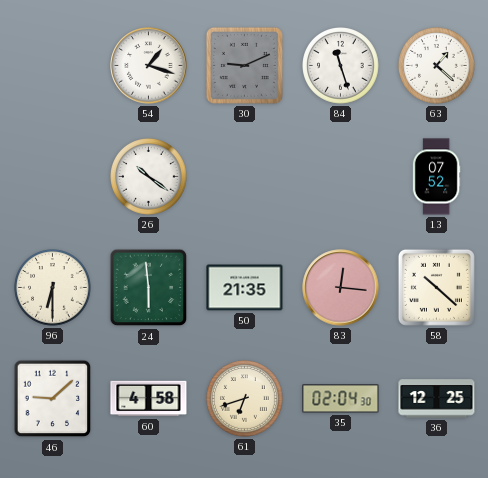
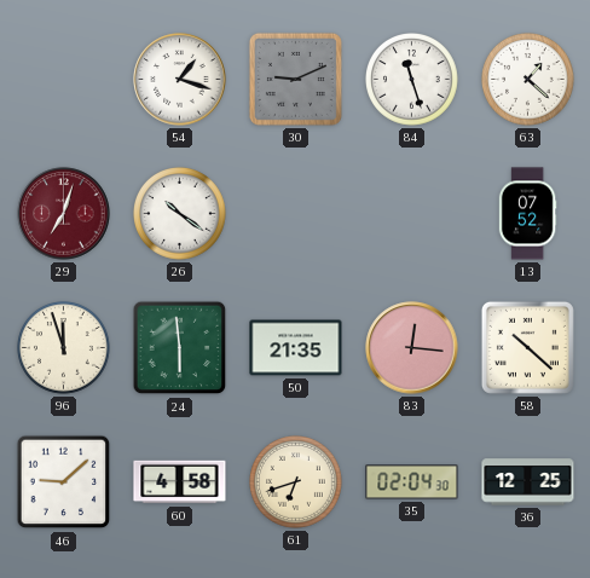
29: none -> 7:03 (64, 214)
96: 6:30 -> 11:57 (64, 348)
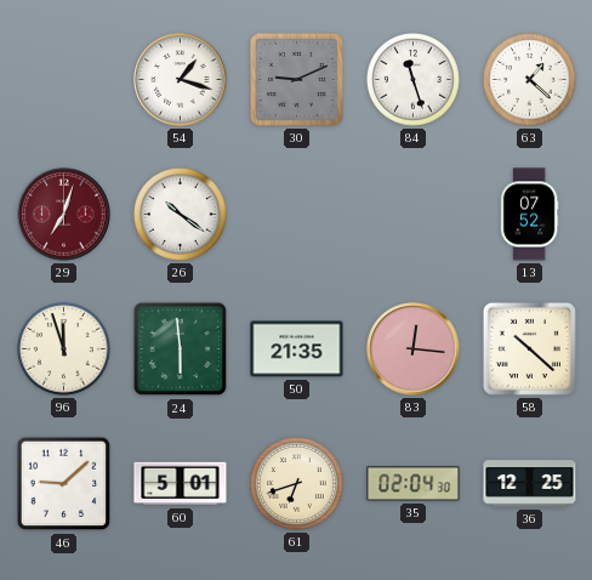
60: 4:58 -> 5:01 (181, 484)
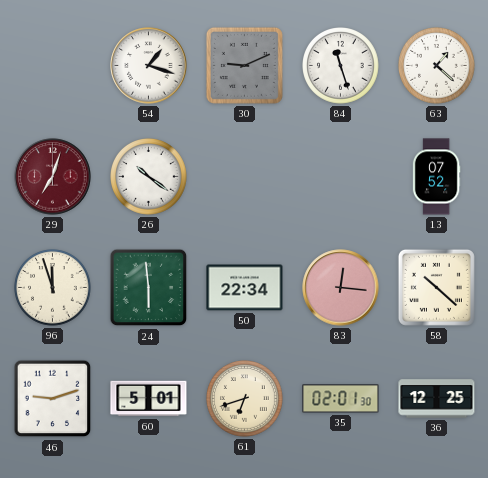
50: 21:35 -> 22:34 (245, 288)
46: 9:08 -> 9:12 (53, 399)
35: 02:04 -> 02:01 (341, 399)
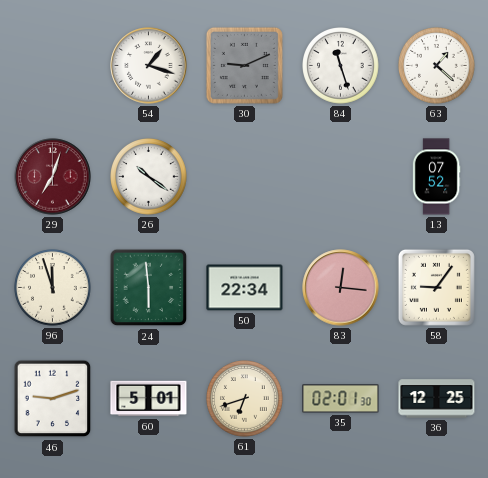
58: 10:22 -> 9:06 (436, 287)
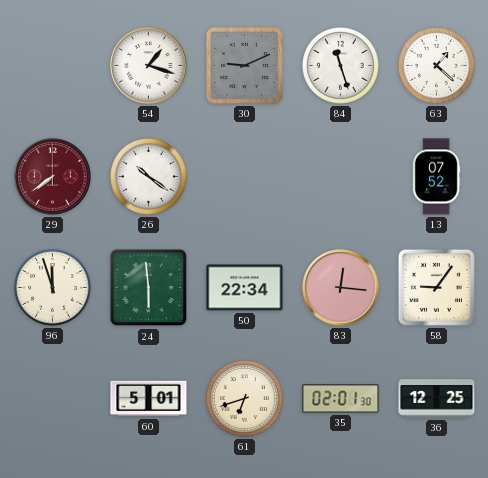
29: 7:03 -> 7:39 (53, 177)
46: 9:12 -> none (53, 399)
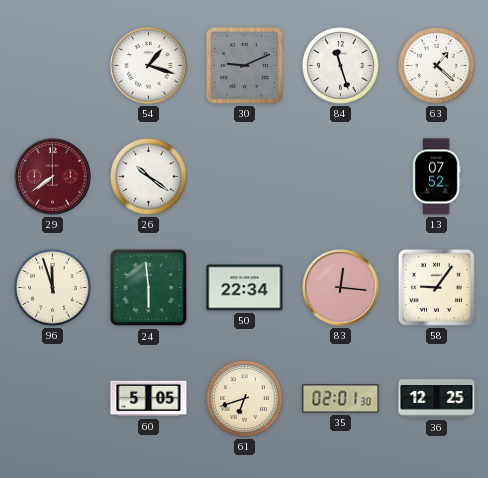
60: 5:01 -> 5:05 (149, 399)
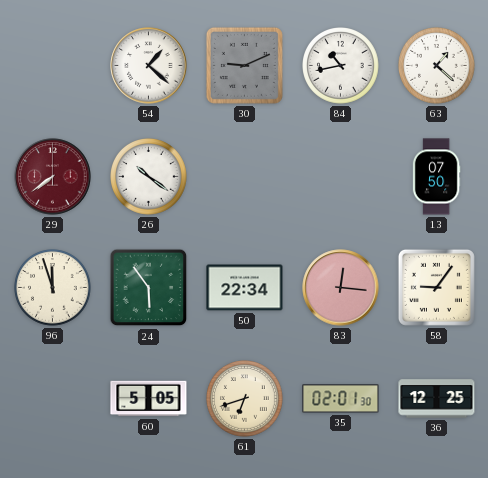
54: 1:18 -> 1:22 (149, 66)
84: 11:27 -> 10:43 (341, 66)
13: 07:52 -> 07:50 (436, 177)
24: 5:59 -> 5:54 (149, 288)
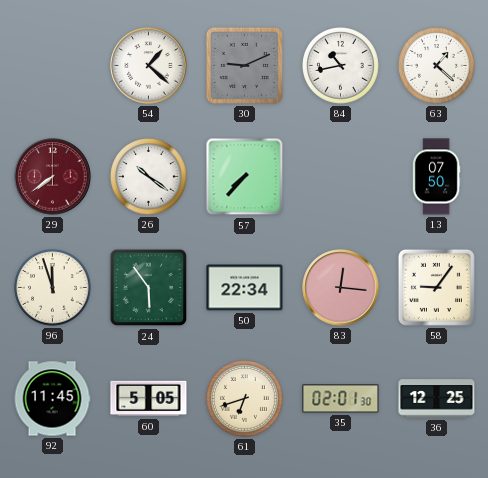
57: none -> 7:37 (245, 177)
92: none -> 11:45 (52, 399)
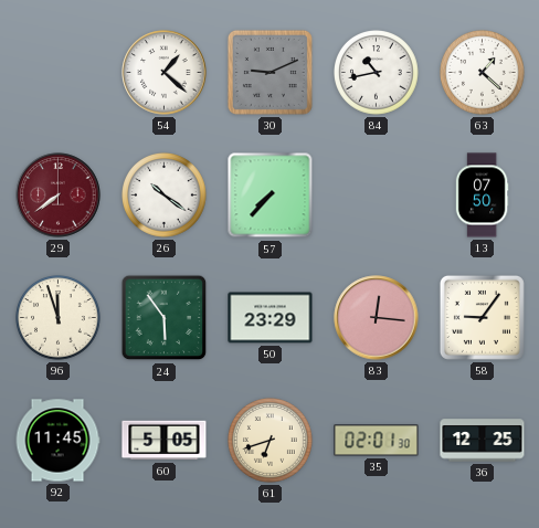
50: 22:34 -> 23:29 (271, 318)
